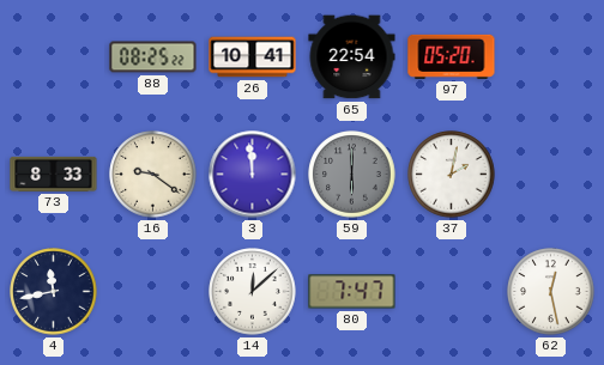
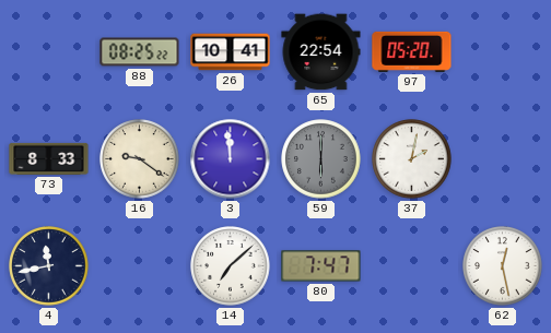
14: 12:08 -> 7:08 (231, 266)
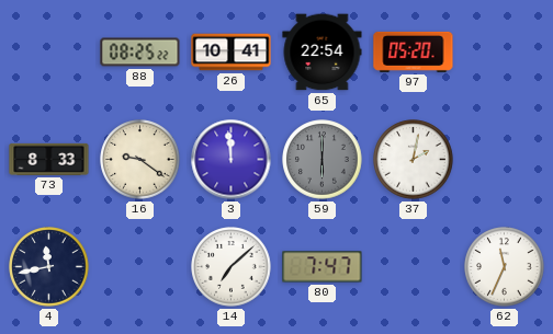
62: 12:28 -> 11:34 (505, 267)
